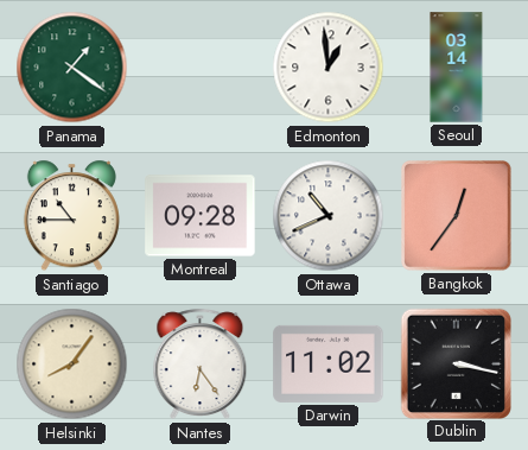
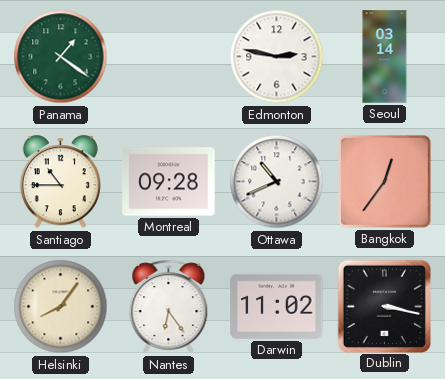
Edmonton: 12:59 -> 2:47 (277, 57)
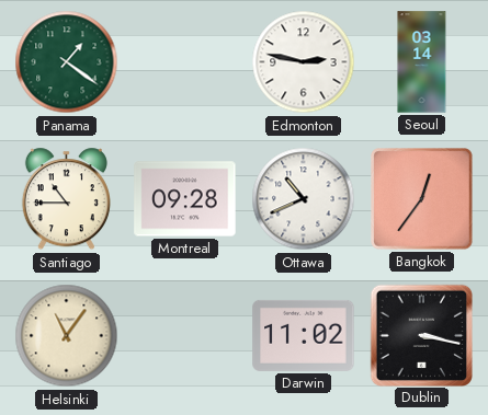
Helsinki: 8:06 -> 11:06 (67, 336)
Nantes: 6:24 -> none (169, 307)
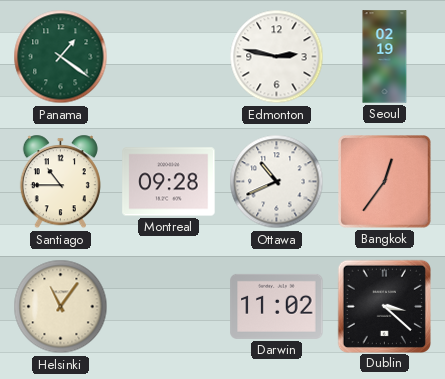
Seoul: 03:14 -> 02:19 (385, 57)
Dublin: 3:17 -> 3:22 (384, 306)
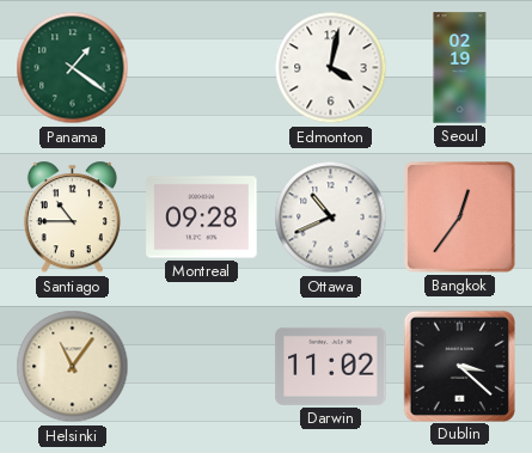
Edmonton: 2:47 -> 4:02 (331, 68)
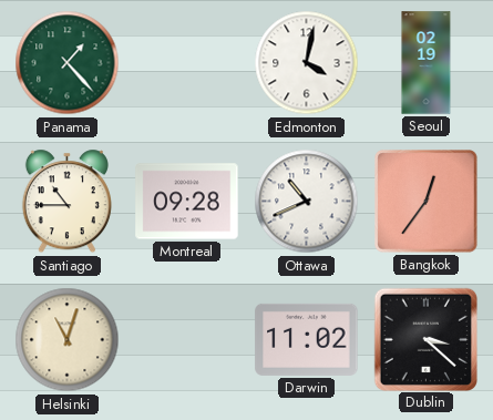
Panama: 1:21 -> 1:23 (68, 63)
Helsinki: 11:06 -> 11:03 (68, 340)
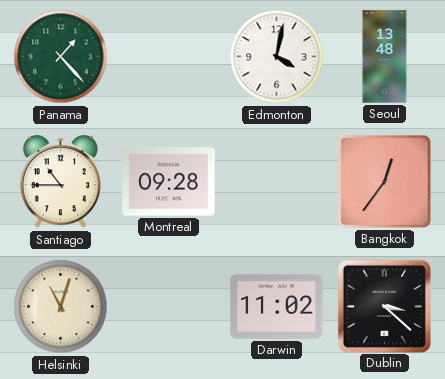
Seoul: 02:19 -> 13:48 (385, 57)
Ottawa: 10:41 -> none (307, 202)
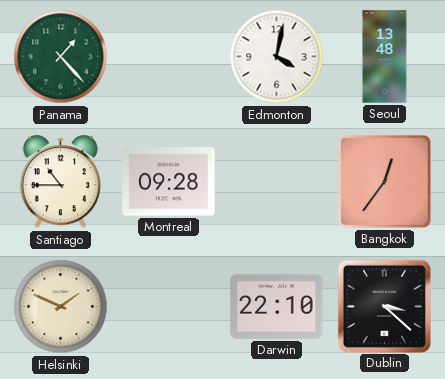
Helsinki: 11:03 -> 1:49 (61, 307)
Darwin: 11:02 -> 22:10 (277, 306)
